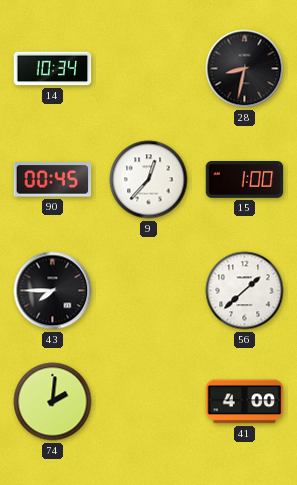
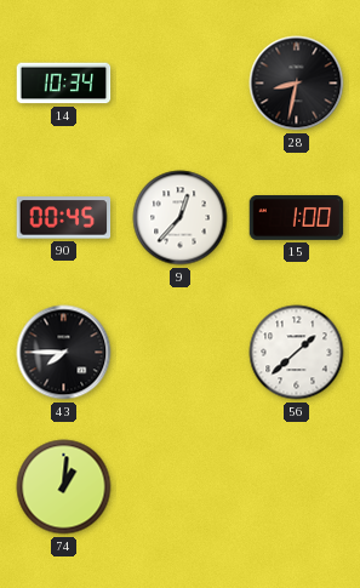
74: 2:01 -> 1:01 (64, 487)
41: 4:00 -> none (245, 402)
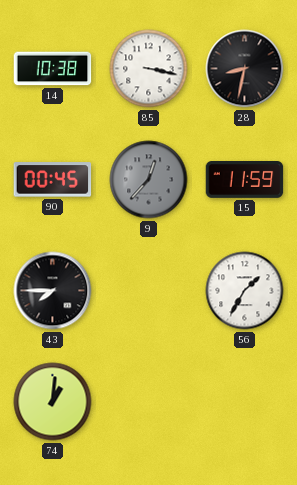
14: 10:34 -> 10:38 (53, 69)
85: none -> 3:17 (149, 69)
9 dial: white -> grey (149, 180)
15: 1:00 -> 11:59 (245, 180)
56: 1:38 -> 1:35 (245, 291)
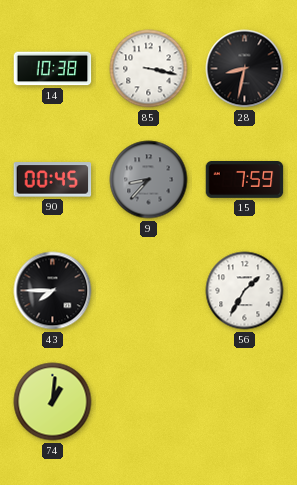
9: 12:37 -> 8:37 (149, 180)
15: 11:59 -> 7:59 (245, 180)
